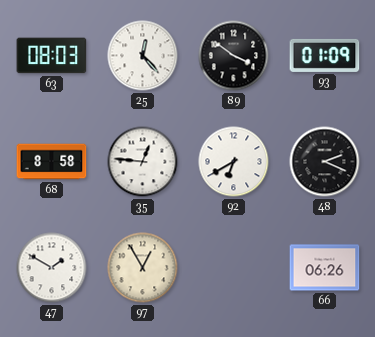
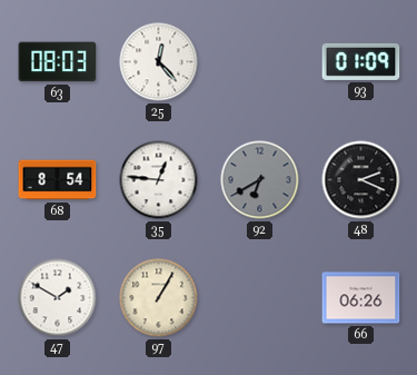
89: 3:51 -> none (234, 56)
68: 8:58 -> 8:54 (58, 180)
92 dial: white -> grey (260, 180)
97: 12:55 -> 1:05 (159, 298)
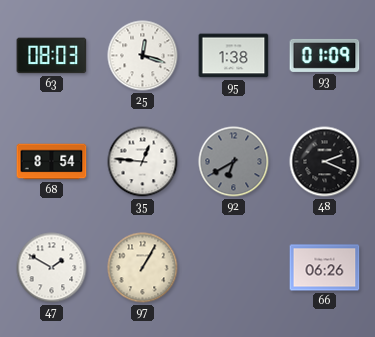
25: 12:23 -> 12:18 (143, 56)
95: none -> 1:38 (234, 56)
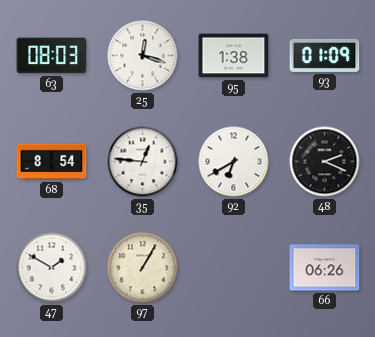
92 dial: grey -> white (234, 162)
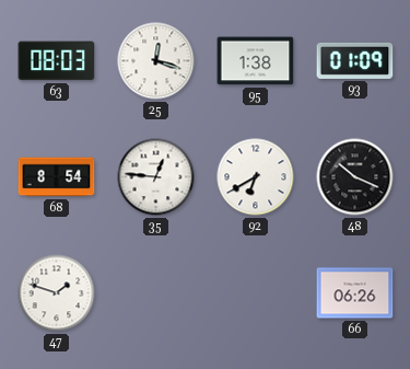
48: 2:19 -> 10:19 (355, 177)
47: 1:50 -> 1:48 (57, 293)
97: 1:05 -> none (143, 268)
